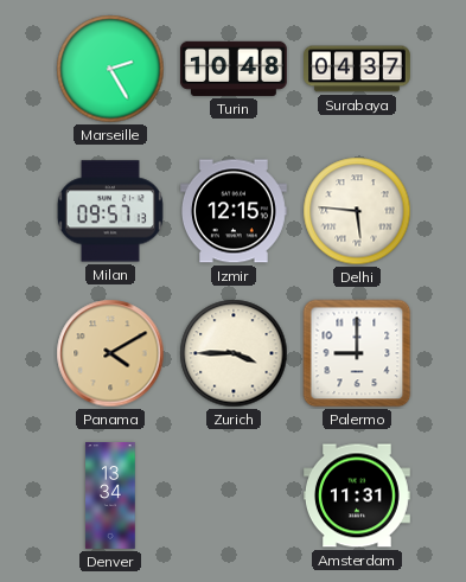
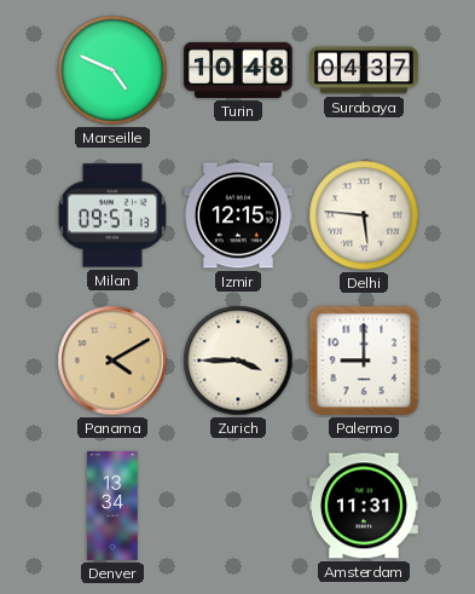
Marseille: 2:25 -> 4:49 (112, 70)
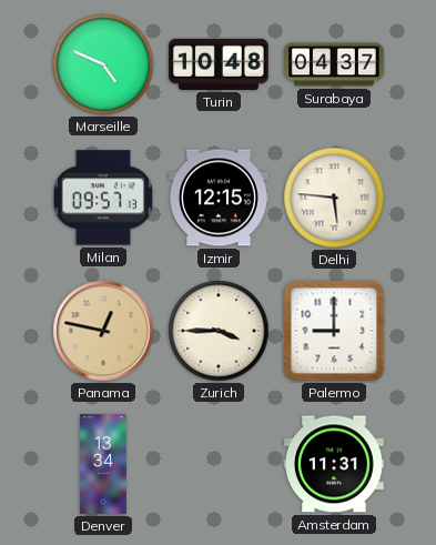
Panama: 4:10 -> 12:47 (103, 331)
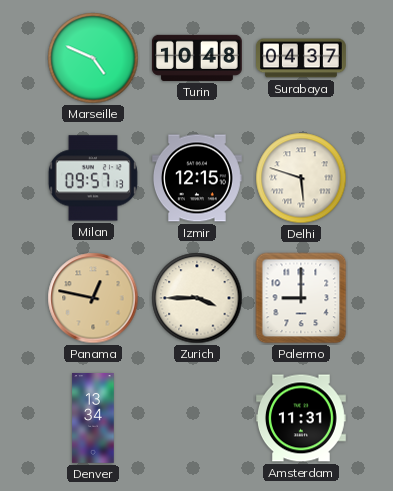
Delhi: 5:46 -> 5:48 (301, 178)
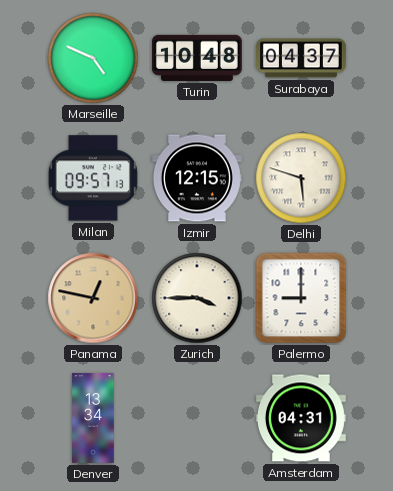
Amsterdam: 11:31 -> 04:31 (301, 418)
